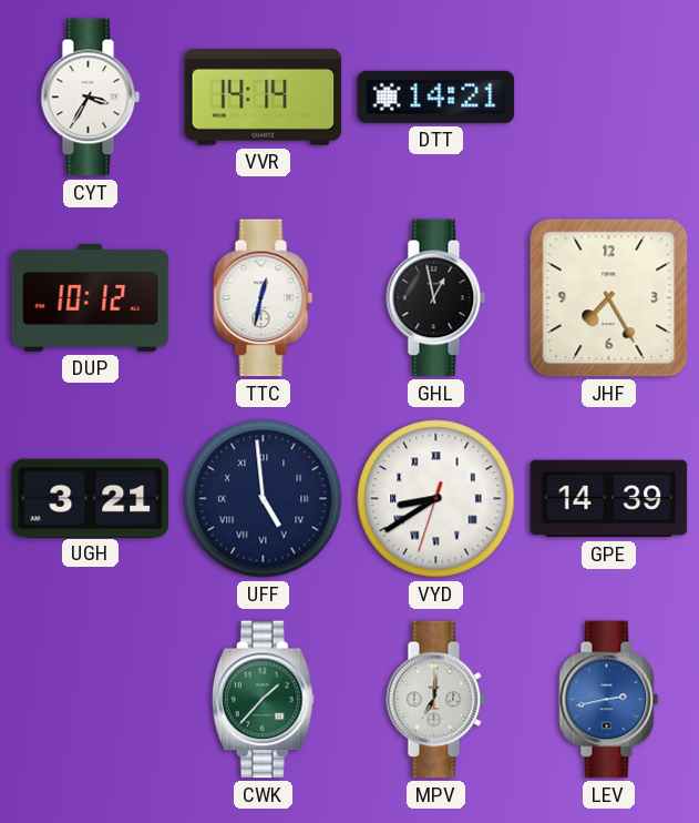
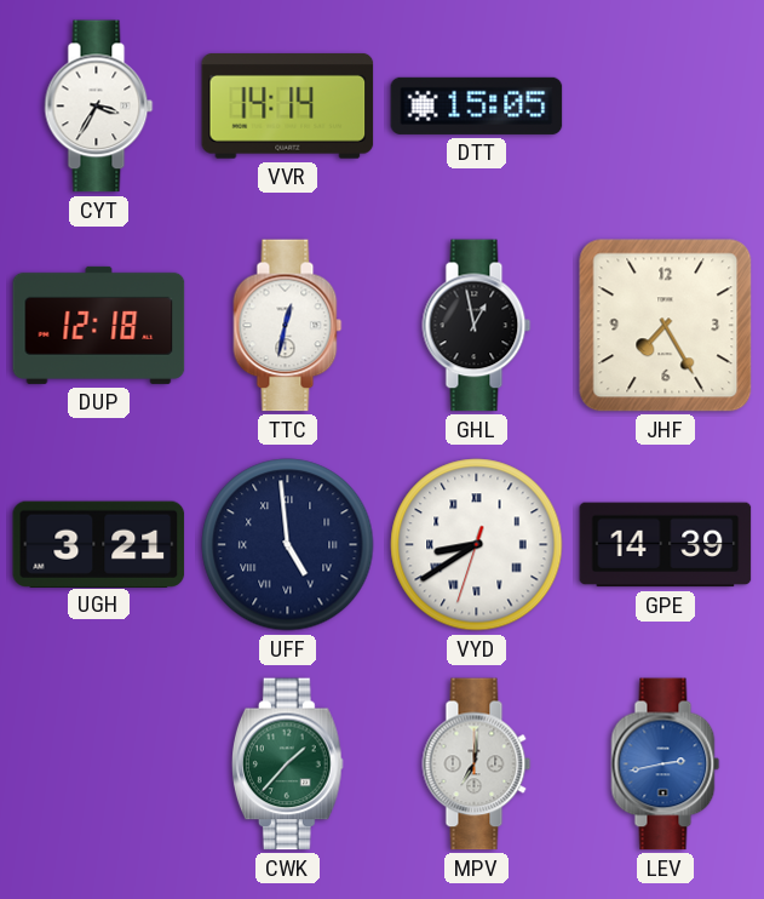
DTT: 14:21 -> 15:05 (477, 105)
DUP: 10:12 -> 12:18 (99, 325)
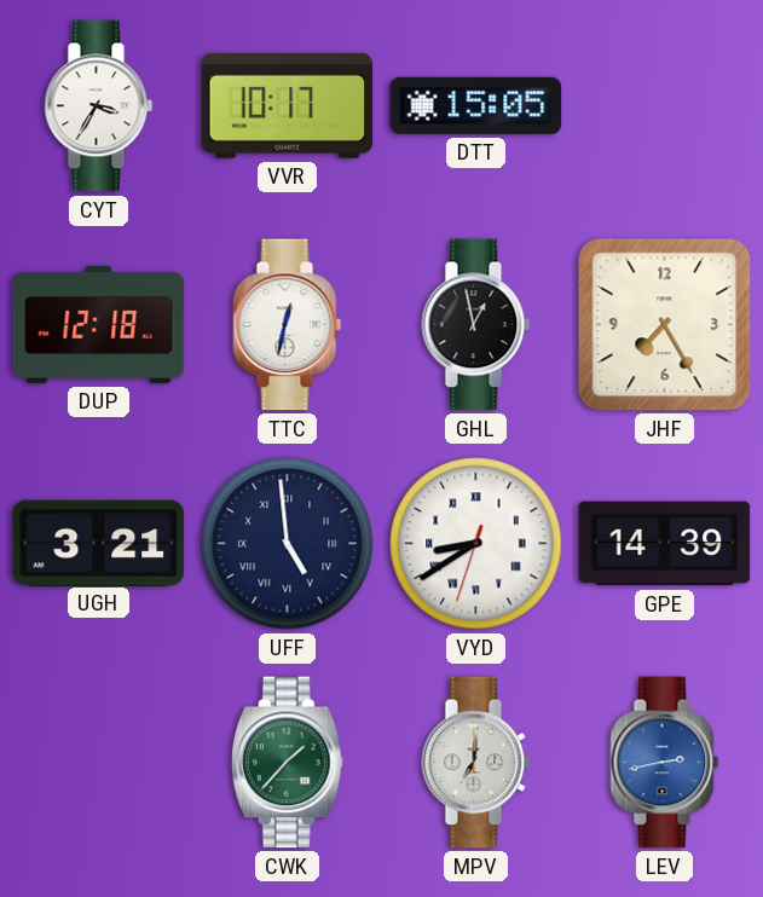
VVR: 14:14 -> 10:17 (288, 105)
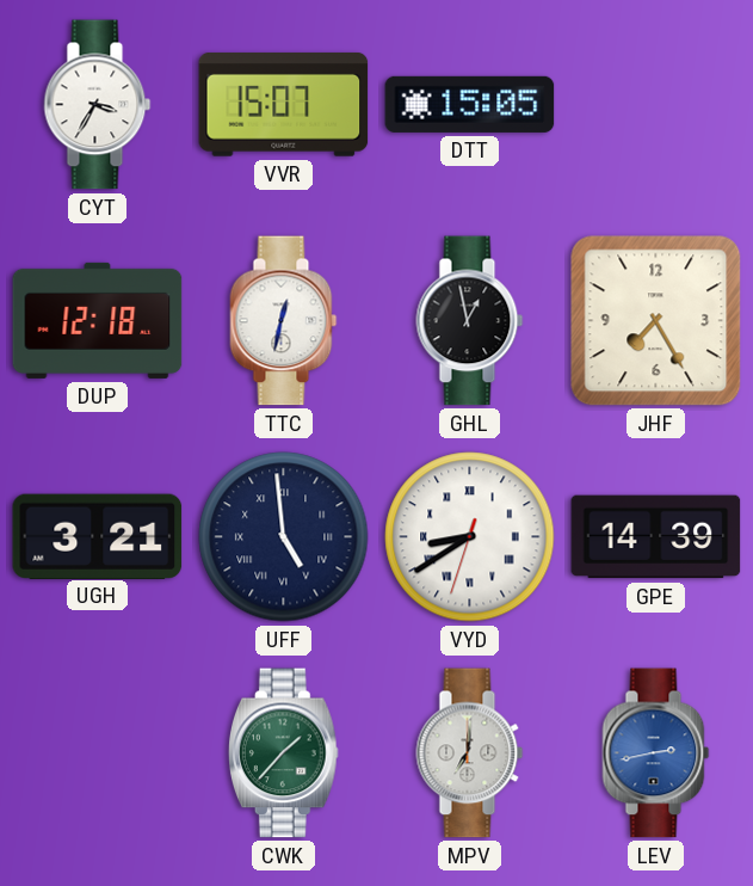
VVR: 10:17 -> 15:07 (284, 104)
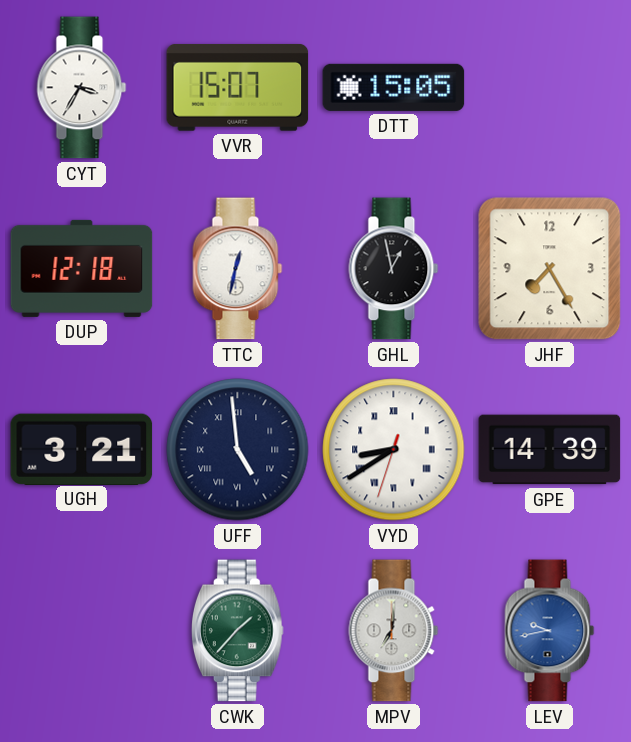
LEV: 2:43 -> 9:43 (550, 631)
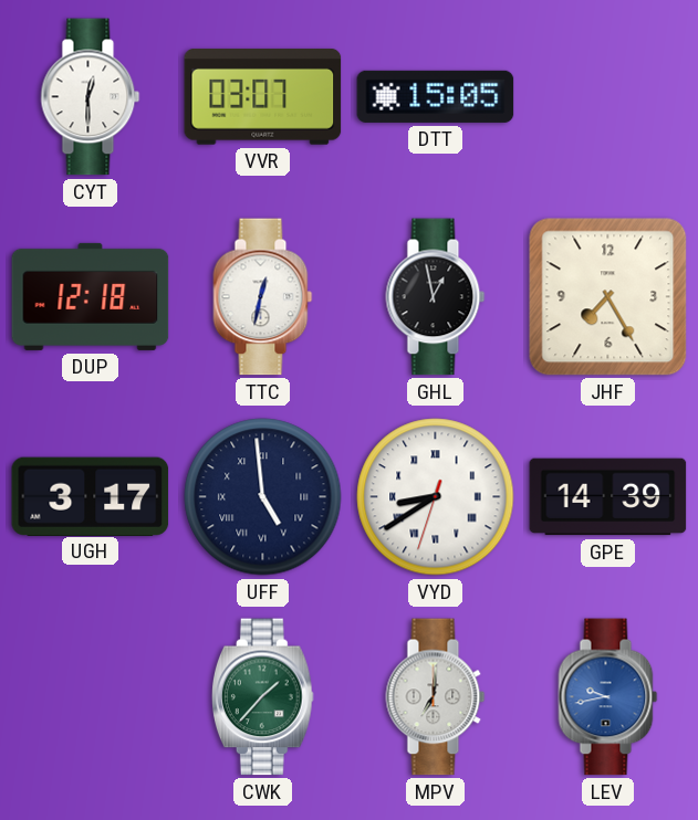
CYT: 3:35 -> 12:30 (91, 97)
VVR: 15:07 -> 03:07 (263, 96)
UGH: 3:21 -> 3:17 (91, 496)
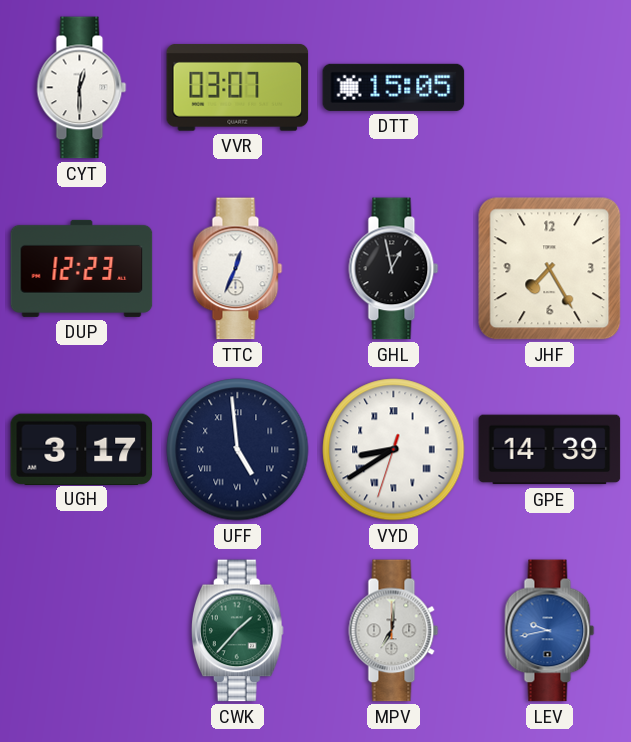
DUP: 12:18 -> 12:23 (82, 268)
TTC: 12:32 -> 12:34 (238, 269)
